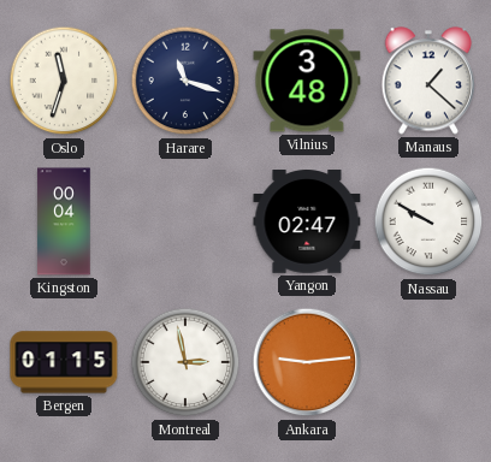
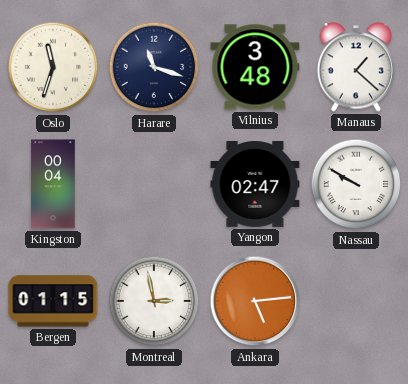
Ankara: 9:14 -> 5:14 (255, 301)
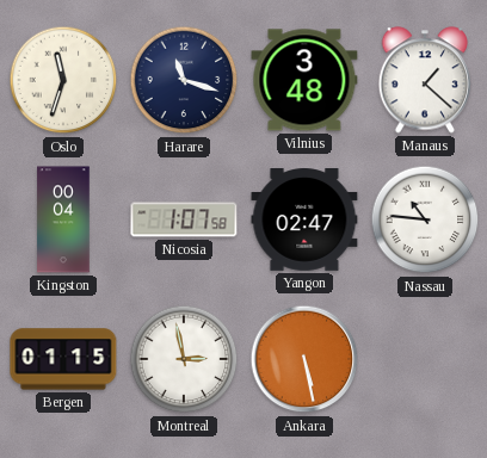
Nicosia: none -> 1:07 (184, 219)
Nassau: 9:50 -> 10:46 (425, 219)
Ankara: 5:14 -> 5:28 (304, 359)
